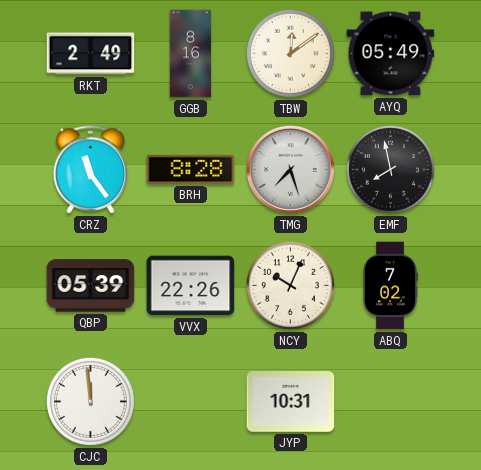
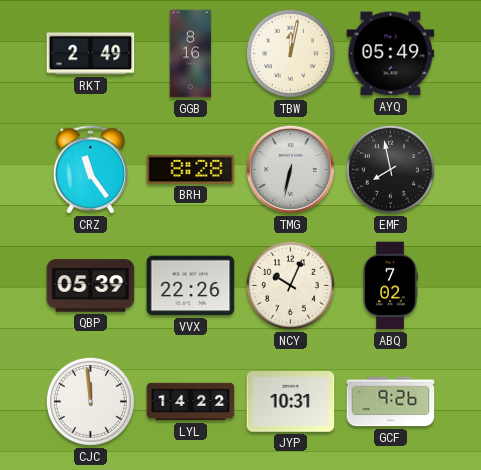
TBW: 12:09 -> 12:02 (290, 53)
TMG: 7:27 -> 6:32 (290, 169)
LYL: none -> 14:22 (191, 402)
GCF: none -> 9:26 (391, 402)
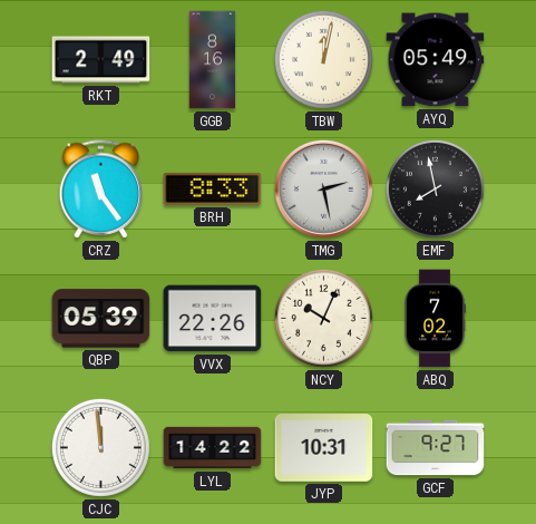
BRH: 8:28 -> 8:33 (213, 188)
TMG: 6:32 -> 2:28 (323, 188)
GCF: 9:26 -> 9:27 (436, 448)
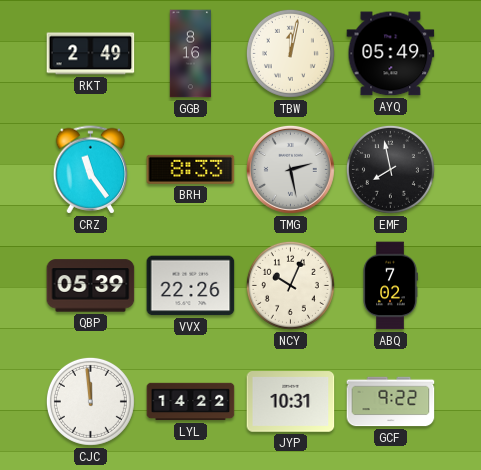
GCF: 9:27 -> 9:22 (391, 402)
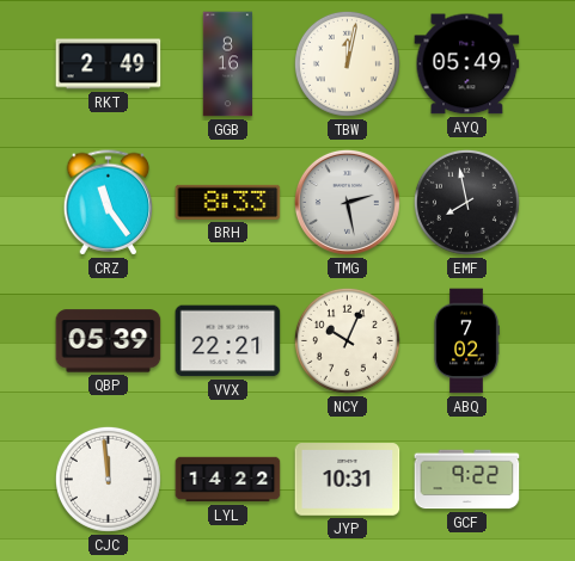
VVX: 22:26 -> 22:21 (228, 341)
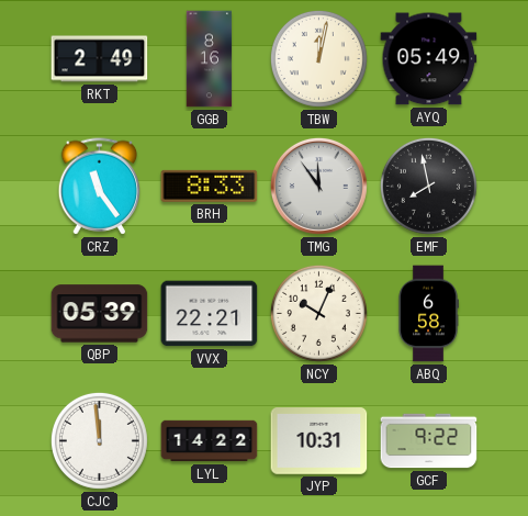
TMG: 2:28 -> 11:54 (318, 186)
ABQ: 7:02 -> 6:58 (428, 314)
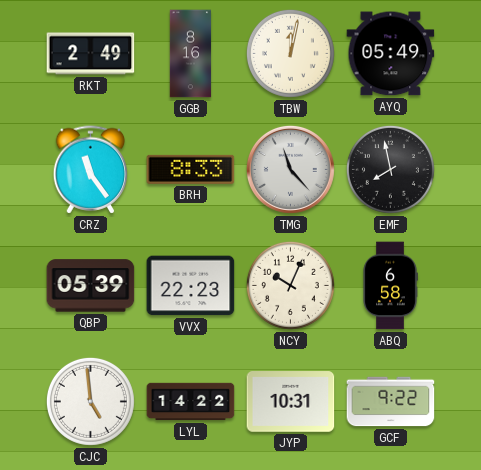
TMG: 11:54 -> 11:23 (290, 169)
VVX: 22:21 -> 22:23 (191, 286)
CJC: 11:59 -> 4:59 (90, 401)
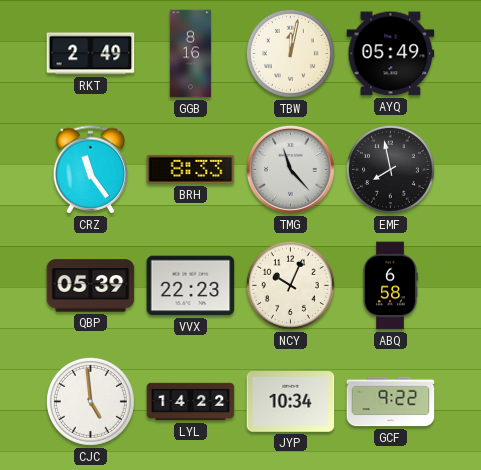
JYP: 10:31 -> 10:34 (291, 402)
